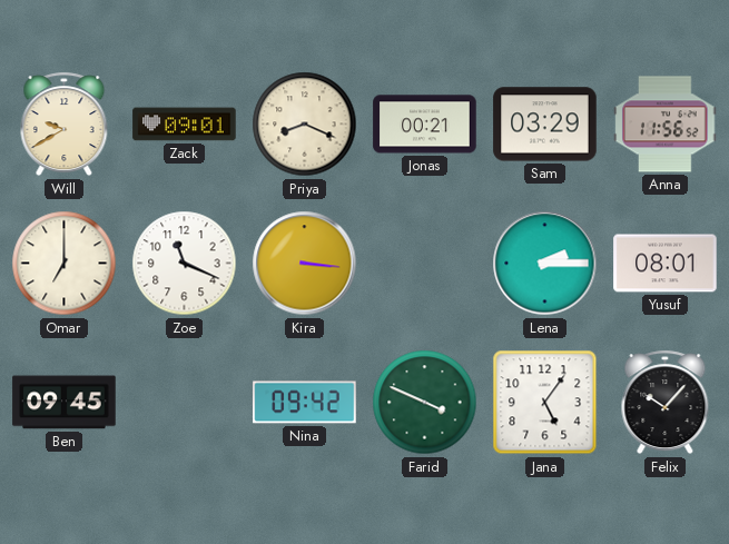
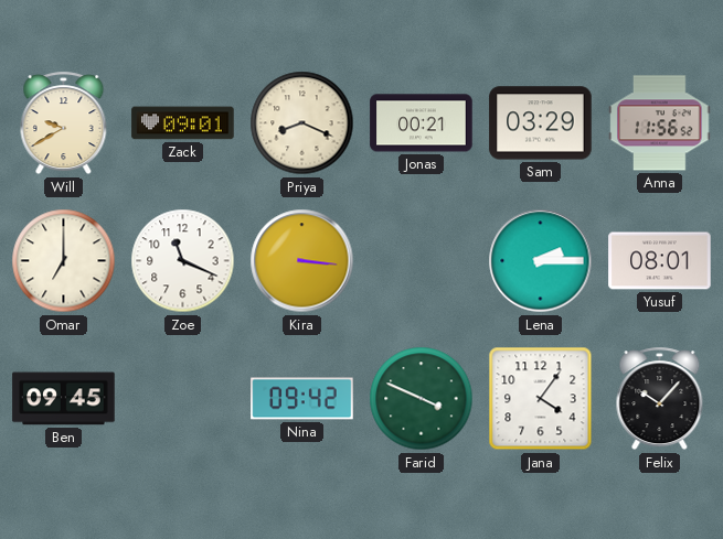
Jana: 5:06 -> 4:06 (541, 399)
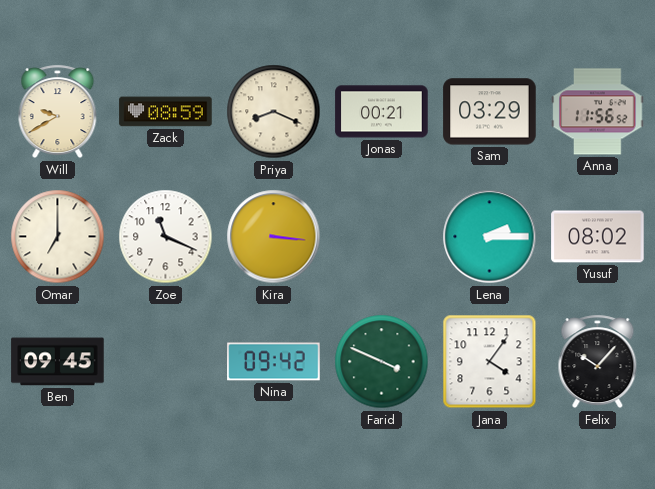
Zack: 09:01 -> 08:59 (166, 112)
Yusuf: 08:01 -> 08:02 (598, 237)
